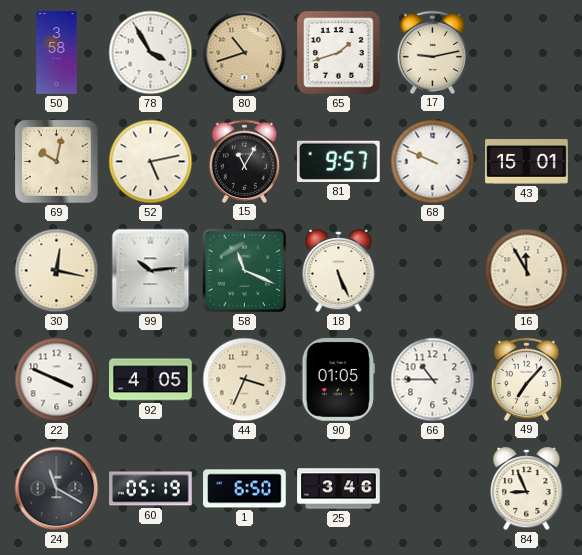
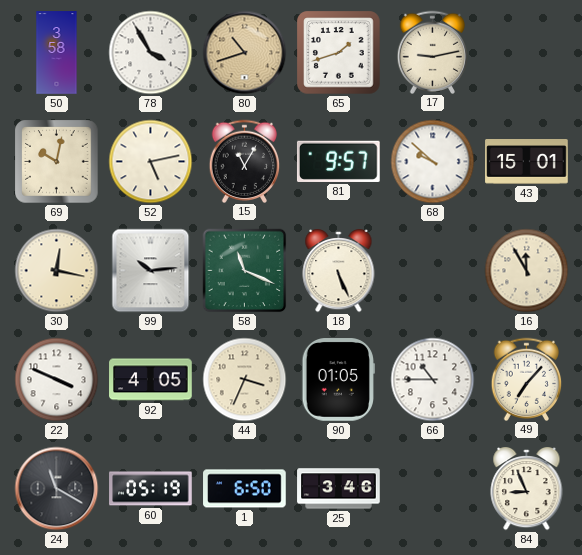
68: 9:49 -> 9:52 (433, 162)
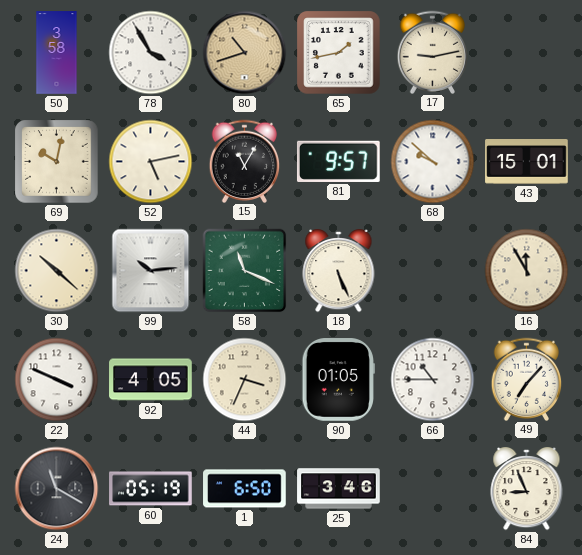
65: 1:42 -> 1:43 (339, 53)
30: 12:17 -> 10:22 (57, 271)
